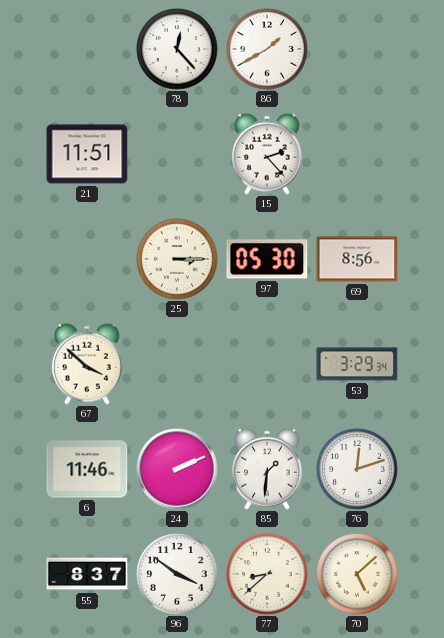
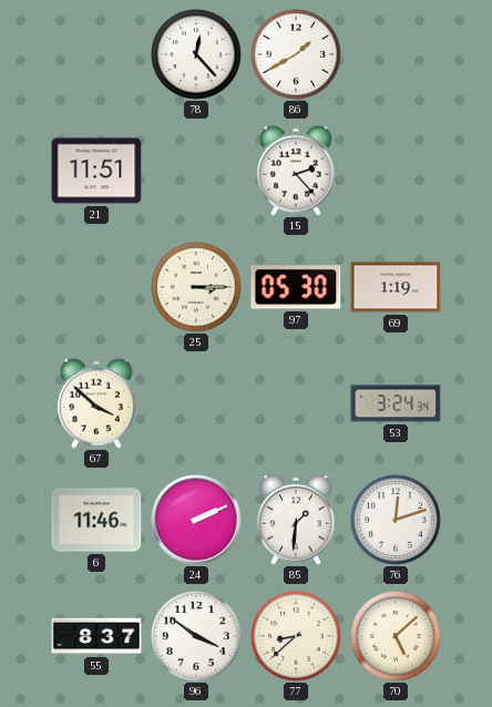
69: 8:56 -> 1:19 (396, 287)
53: 3:29 -> 3:24 (396, 403)
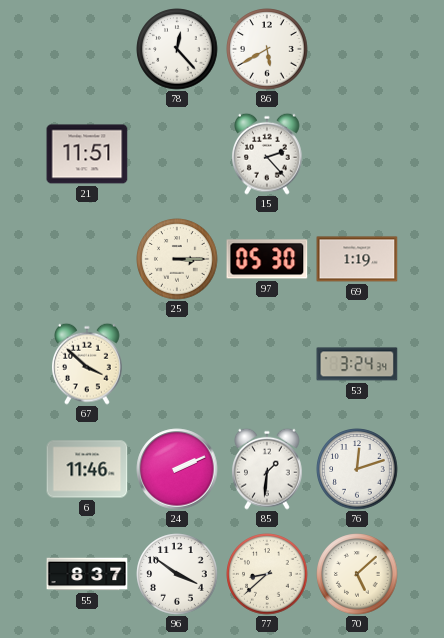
86: 1:40 -> 5:40 (267, 49)
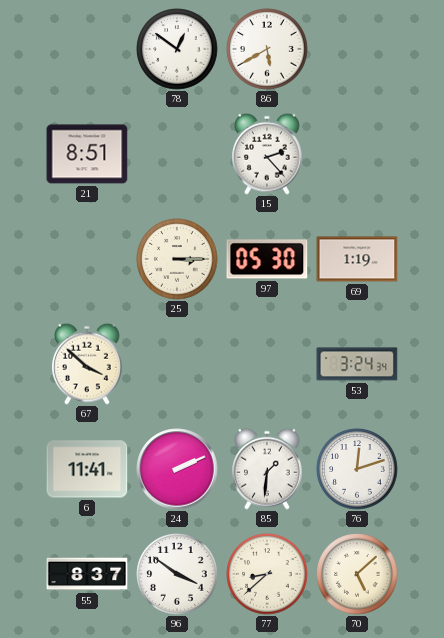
78: 12:23 -> 12:51 (177, 49)
21: 11:51 -> 8:51 (87, 154)
6: 11:46 -> 11:41 (87, 469)
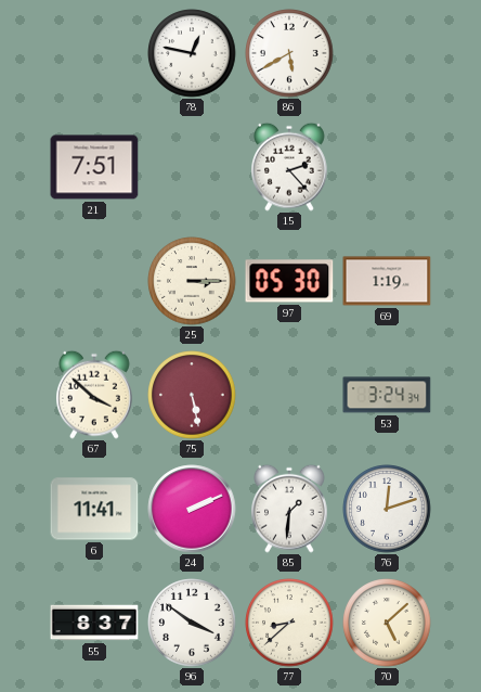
78: 12:51 -> 12:47 (192, 53)
21: 8:51 -> 7:51 (94, 167)
75: none -> 5:28 (192, 395)
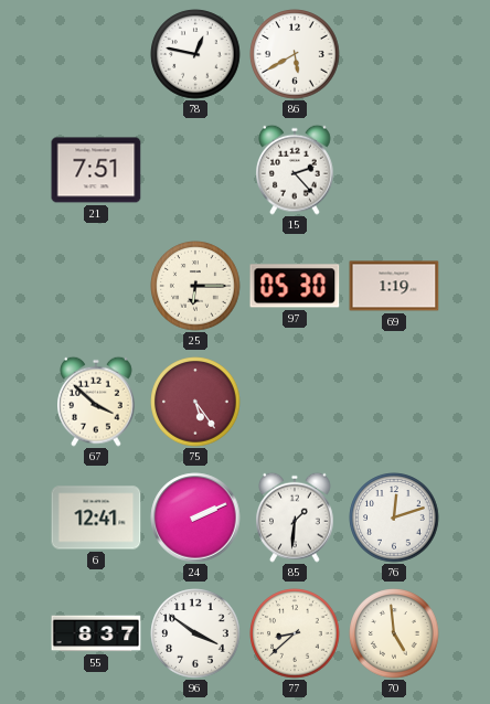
25: 3:15 -> 6:15 (195, 286)
75: 5:28 -> 5:24 (195, 402)
53: 3:24 -> none (387, 395)
6: 11:41 -> 12:41 (96, 518)
70: 5:08 -> 4:59 (394, 633)
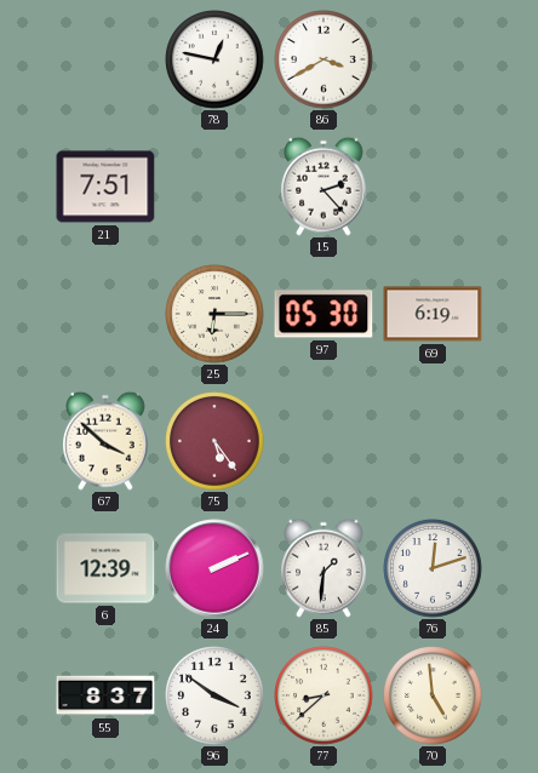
86: 5:40 -> 3:40 (324, 59)
69: 1:19 -> 6:19 (433, 314)
6: 12:41 -> 12:39 (105, 568)
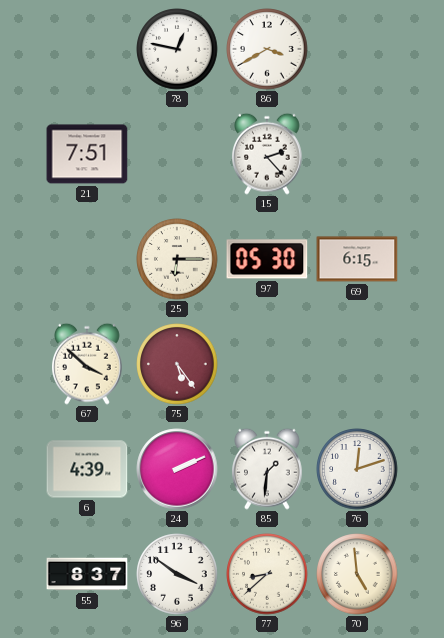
69: 6:19 -> 6:15 (357, 259)
6: 12:39 -> 4:39 (87, 469)
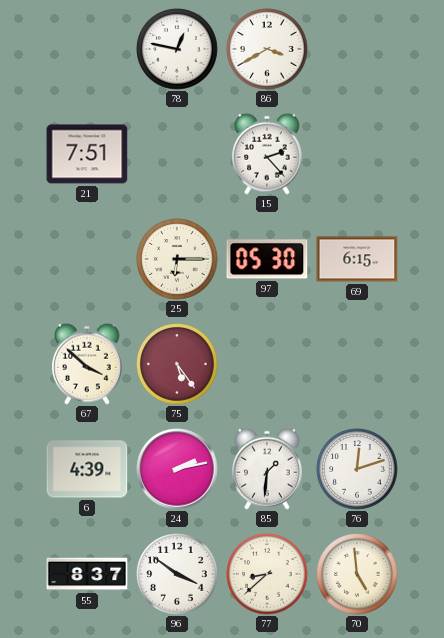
24: 2:11 -> 2:13 (177, 469)
